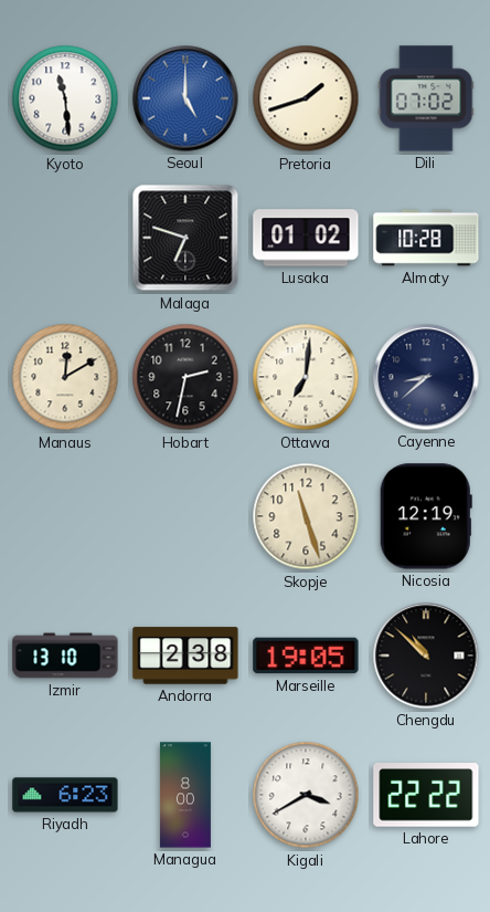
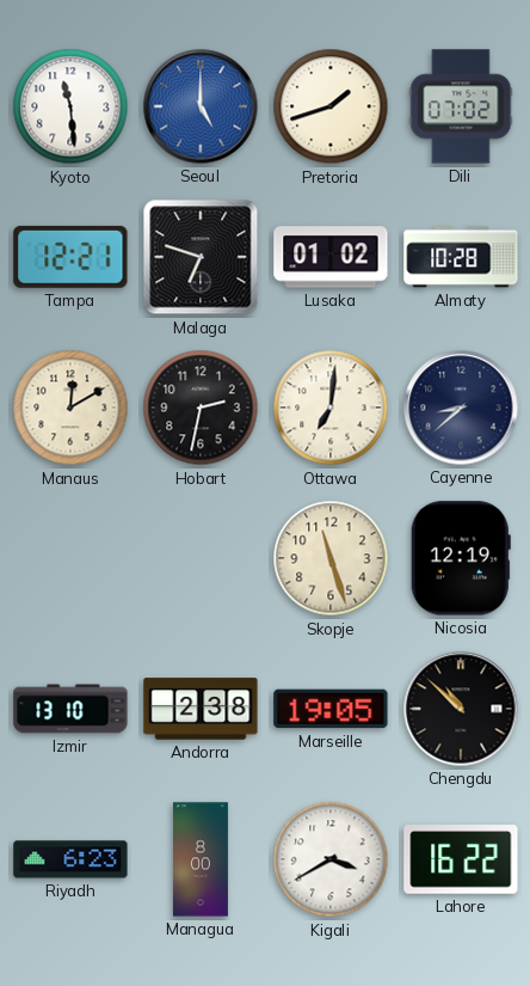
Tampa: none -> 12:21 (70, 257)
Lahore: 22:22 -> 16:22 (461, 861)
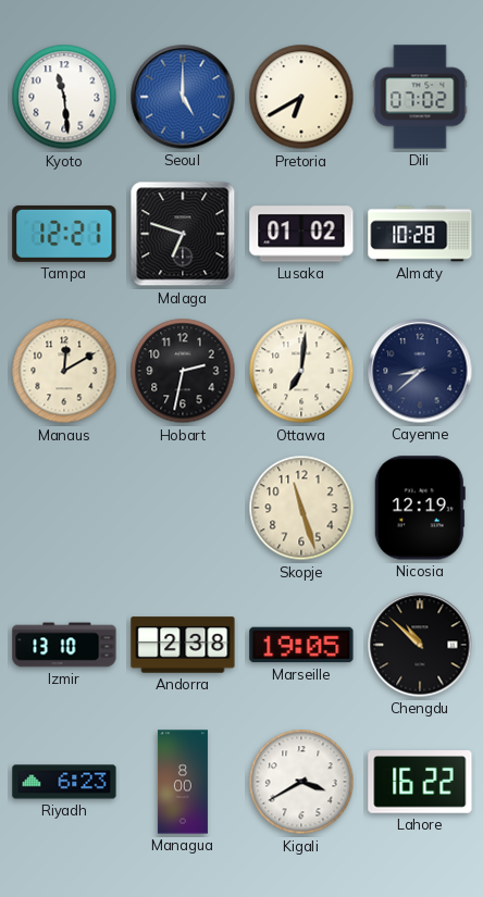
Pretoria: 1:42 -> 6:40 (301, 97)
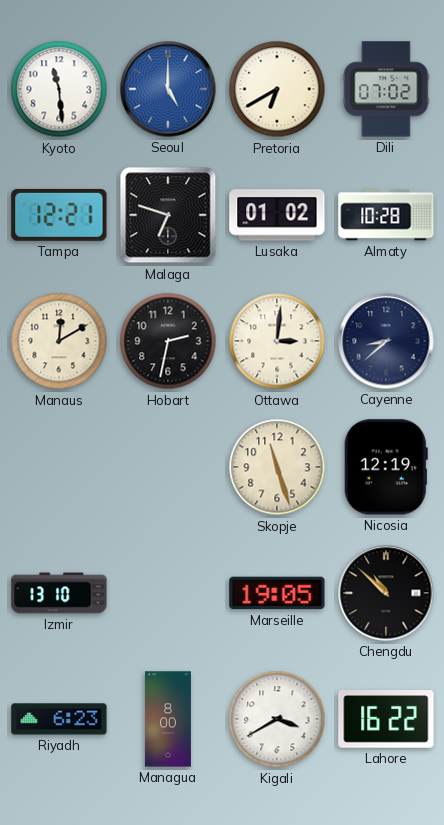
Ottawa: 7:01 -> 3:01 (277, 341)
Andorra: 2:38 -> none (183, 645)
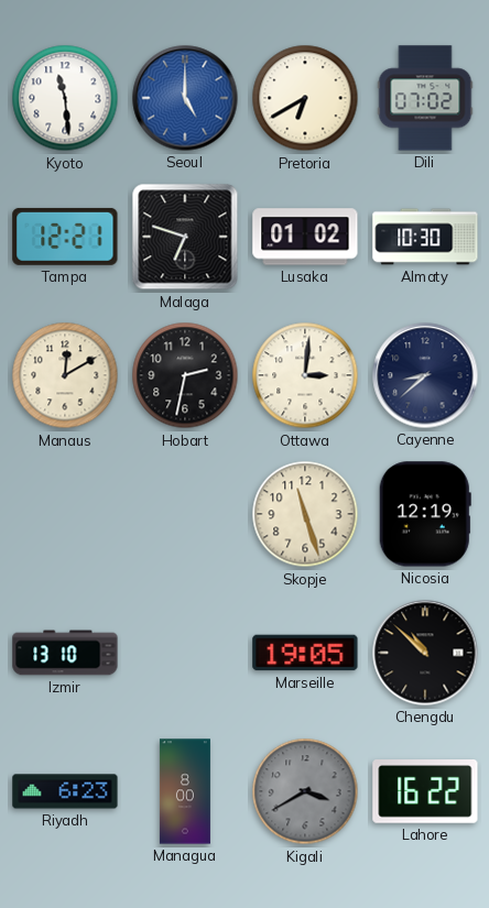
Almaty: 10:28 -> 10:30 (425, 237)
Kigali dial: white -> grey (305, 791)
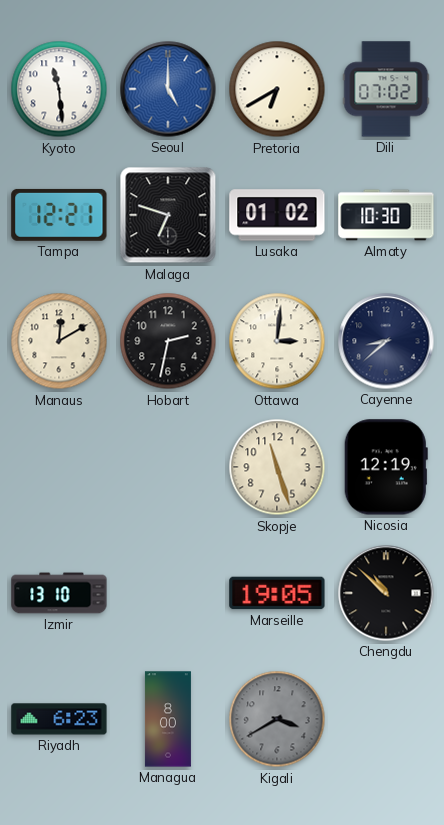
Lahore: 16:22 -> none (425, 792)
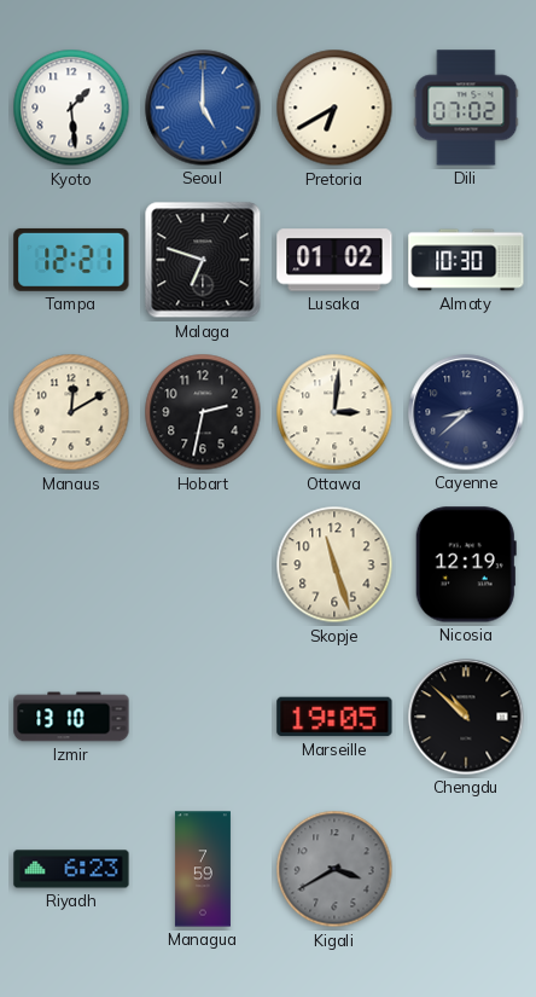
Kyoto: 11:29 -> 1:29 (71, 108)
Managua: 8:00 -> 7:59 (203, 869)
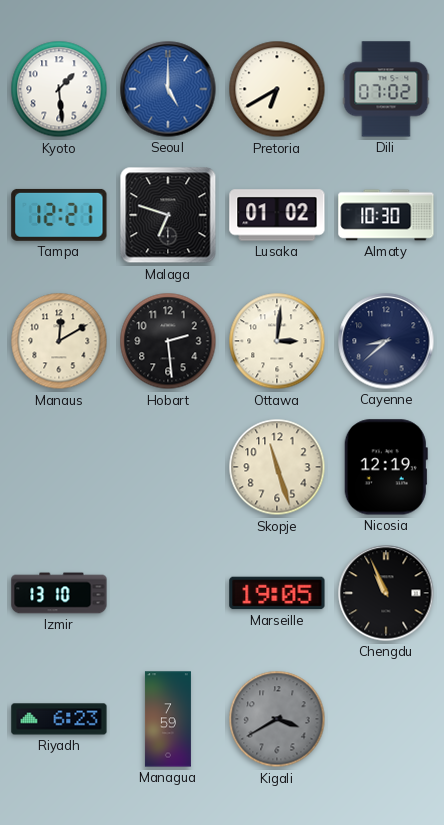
Hobart: 2:32 -> 2:29 (168, 341)
Chengdu: 10:52 -> 10:56 (386, 593)
